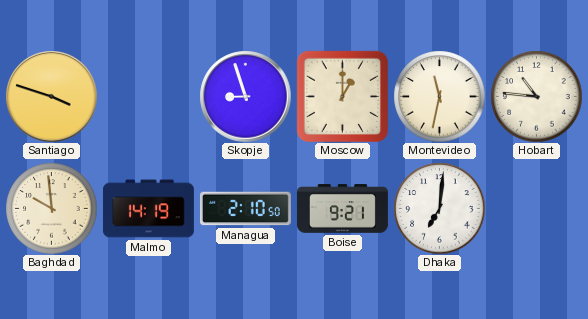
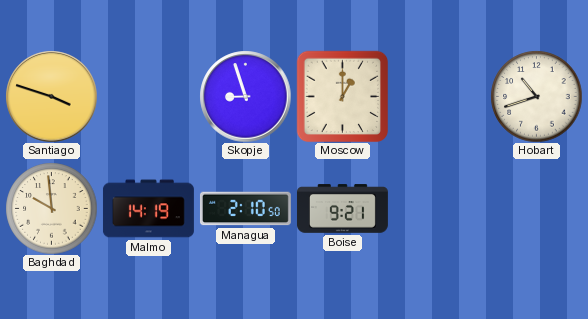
Montevideo: 11:32 -> none (439, 96)
Hobart: 10:46 -> 10:42 (536, 96)
Dhaka: 7:01 -> none (439, 208)
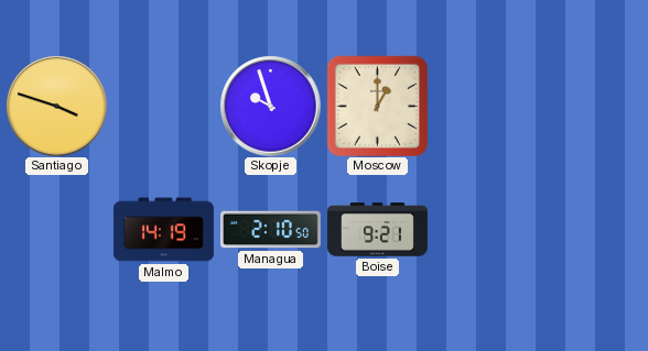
Skopje: 8:57 -> 9:57 (270, 106)
Hobart: 10:42 -> none (536, 96)
Baghdad: 9:59 -> none (51, 208)
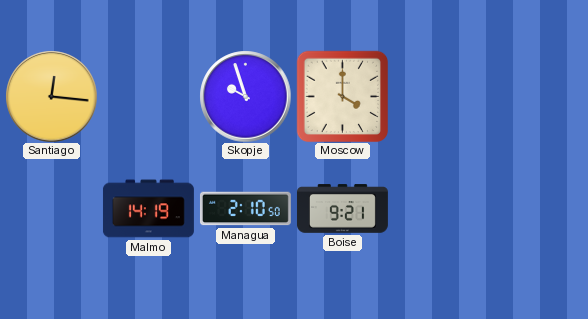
Santiago: 3:48 -> 12:16 (51, 96)
Moscow: 1:00 -> 4:00 (342, 96)
